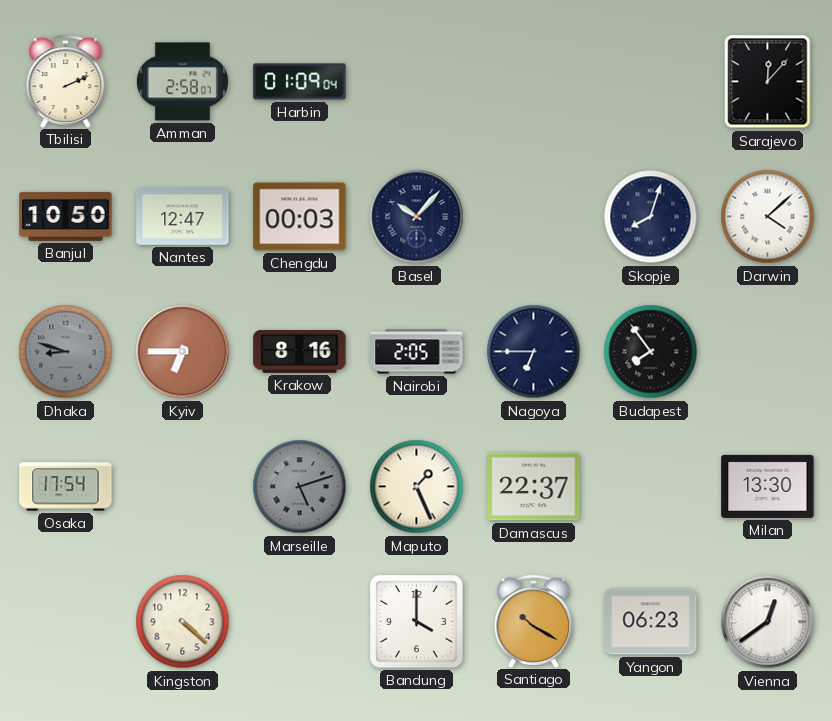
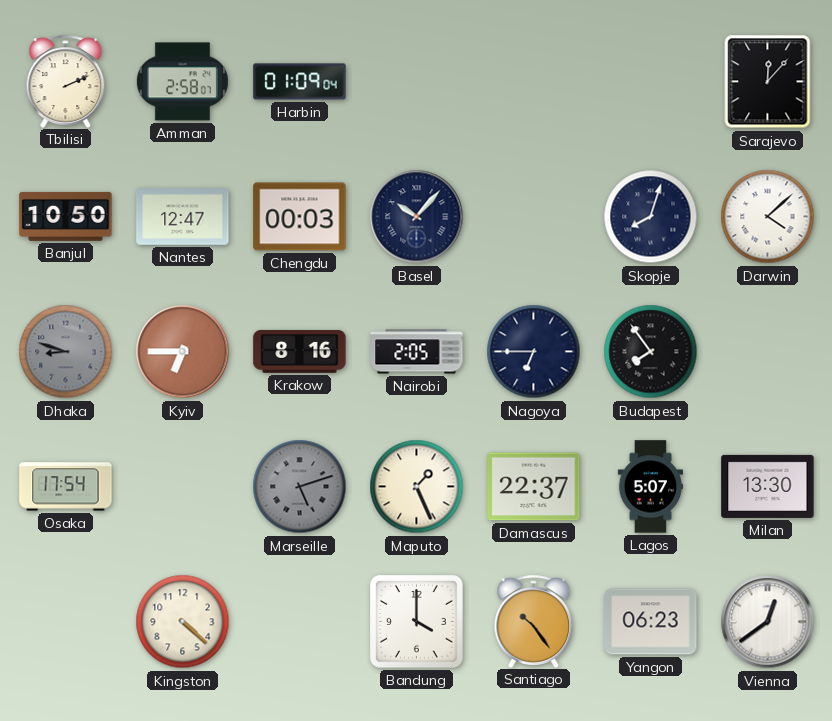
Lagos: none -> 5:07 (650, 487)
Santiago: 10:20 -> 10:24 (534, 621)
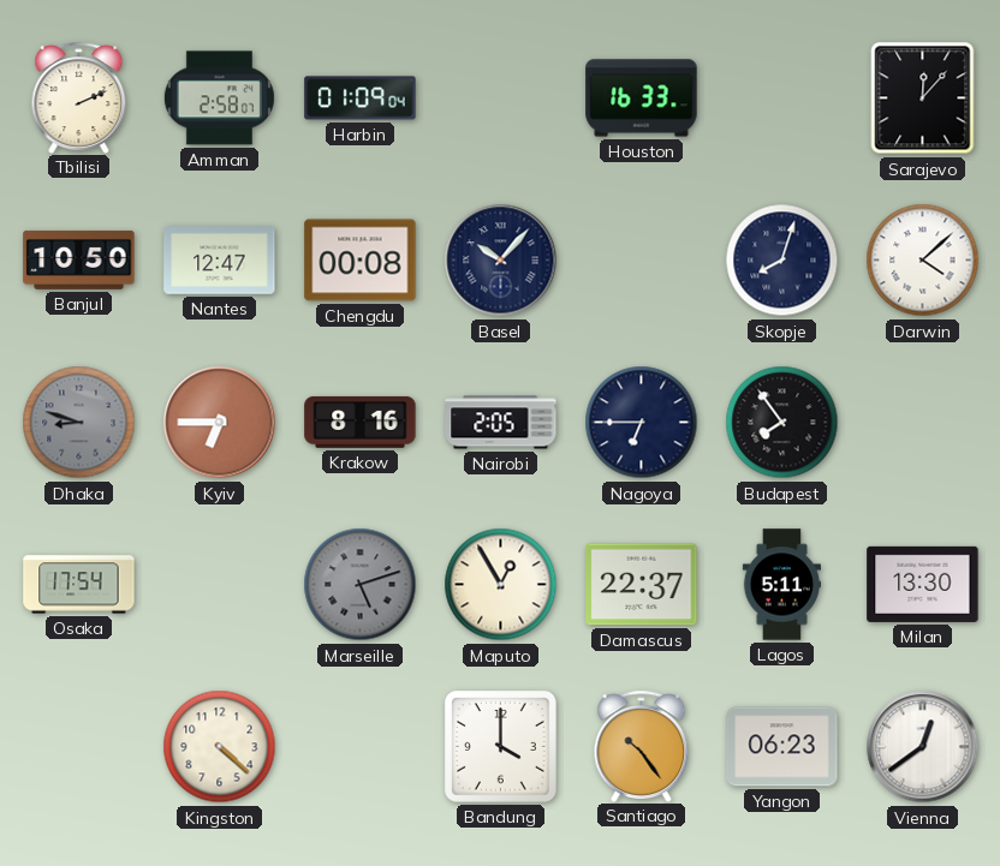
Houston: none -> 16:33 (642, 98)
Chengdu: 00:03 -> 00:08 (361, 261)
Maputo: 1:26 -> 12:55 (501, 585)
Lagos: 5:07 -> 5:11 (781, 585)
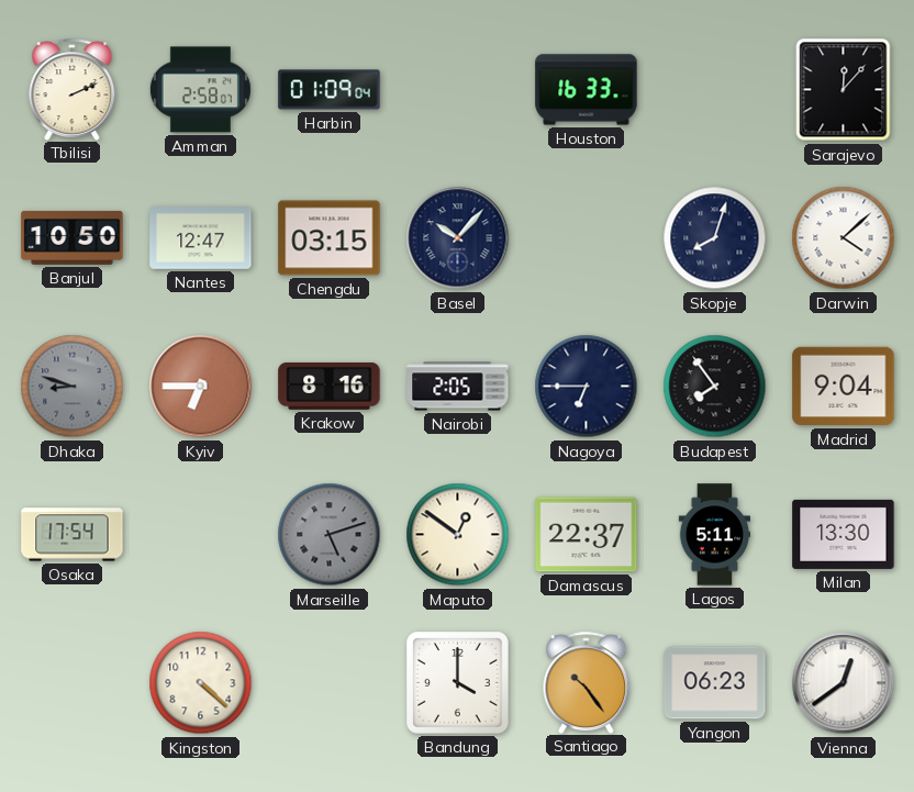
Chengdu: 00:08 -> 03:15 (330, 238)
Madrid: none -> 9:04 (844, 387)
Maputo: 12:55 -> 12:51 (458, 535)
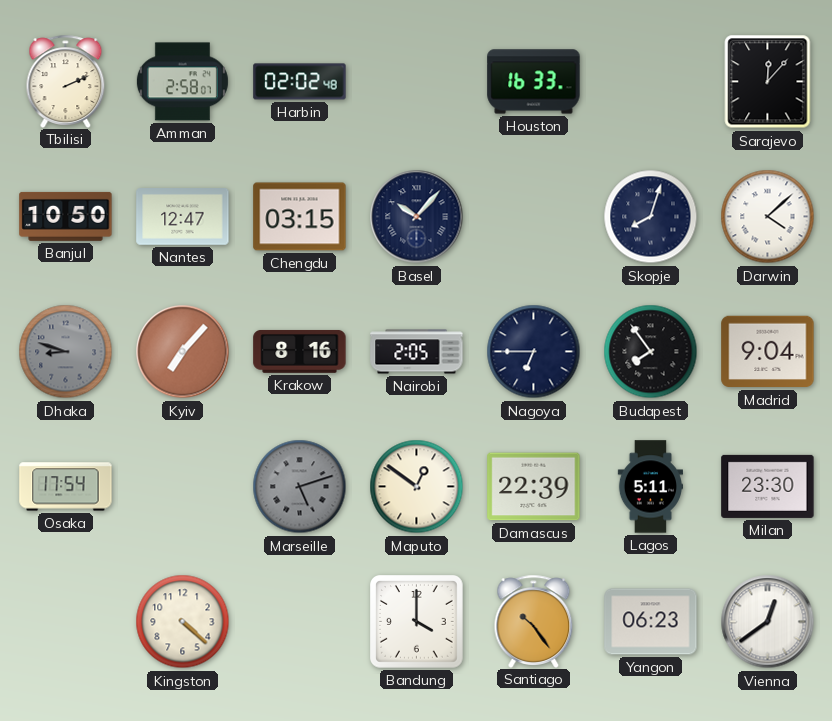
Harbin: 01:09 -> 02:02 (300, 82)
Kyiv: 6:45 -> 7:07 (183, 352)
Damascus: 22:37 -> 22:39 (534, 487)
Milan: 13:30 -> 23:30 (768, 486)
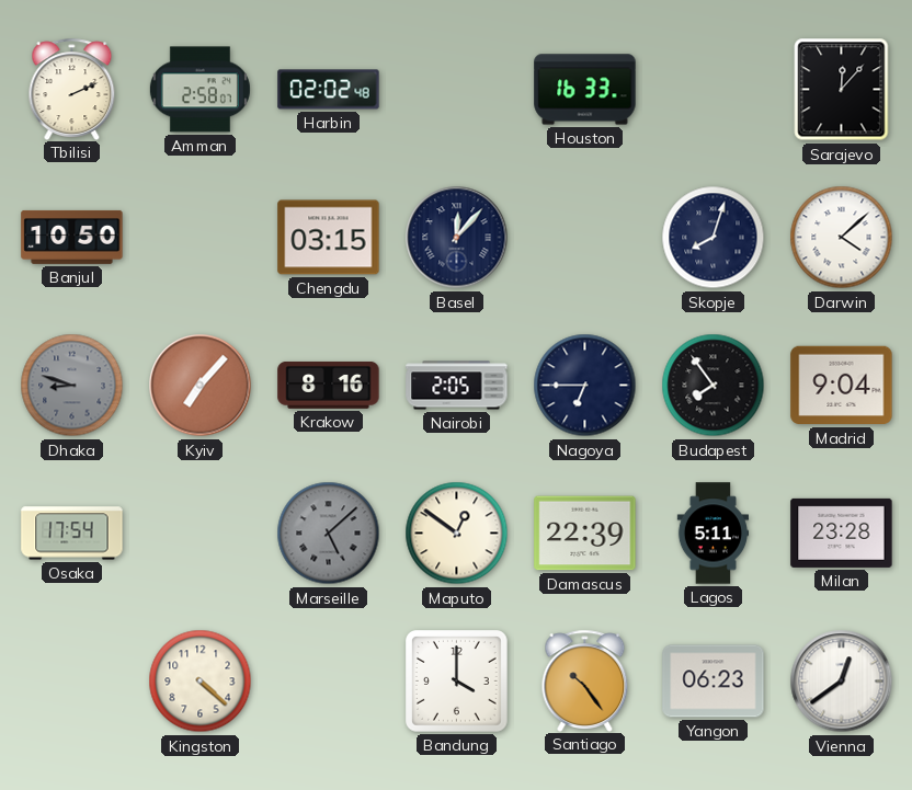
Nantes: 12:47 -> none (183, 217)
Basel: 10:07 -> 12:07 (457, 238)
Marseille: 5:12 -> 5:08 (329, 534)
Milan: 23:30 -> 23:28 (842, 533)
